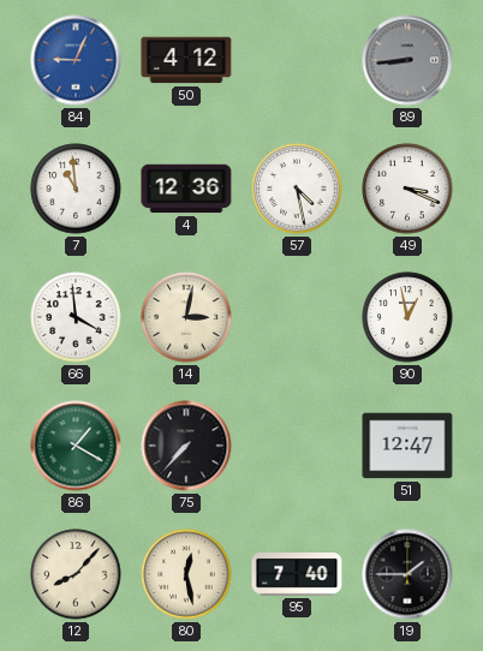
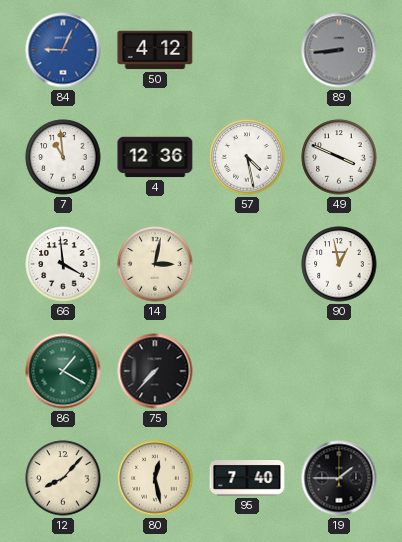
49: 3:19 -> 3:49 (339, 157)
51: 12:47 -> none (407, 446)
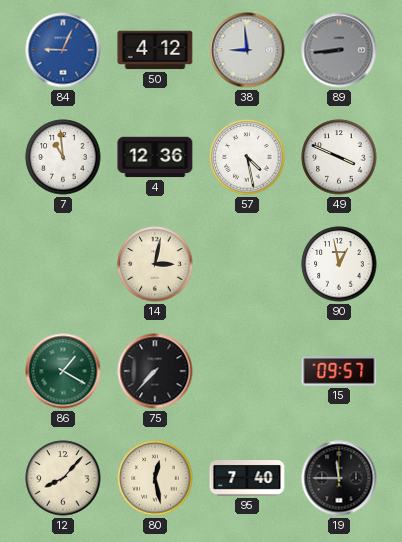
38: none -> 8:59 (247, 50)
66: 3:59 -> none (63, 264)
15: none -> 09:57 (339, 371)
19: 1:45 -> 11:45 (339, 478)
